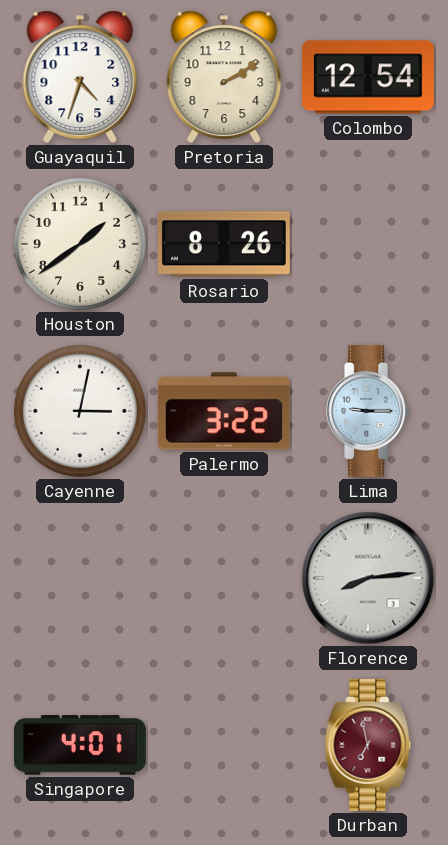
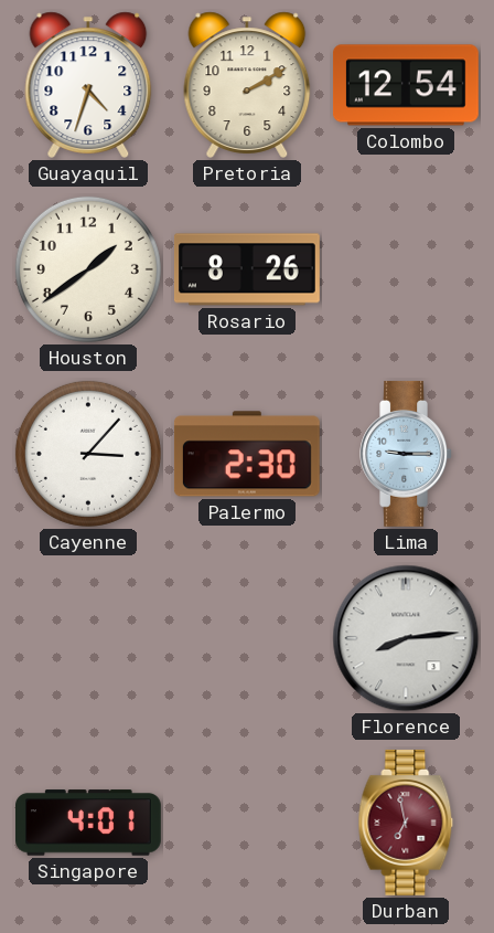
Cayenne: 3:02 -> 3:07 (88, 454)
Palermo: 3:22 -> 2:30 (247, 454)
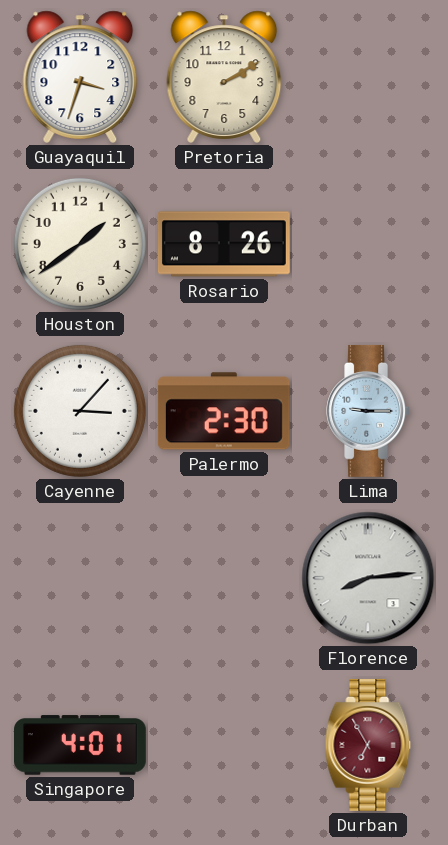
Guayaquil: 4:33 -> 3:33 (80, 77)
Colombo: 12:54 -> none (406, 85)
Durban: 6:58 -> 6:55 (368, 745)
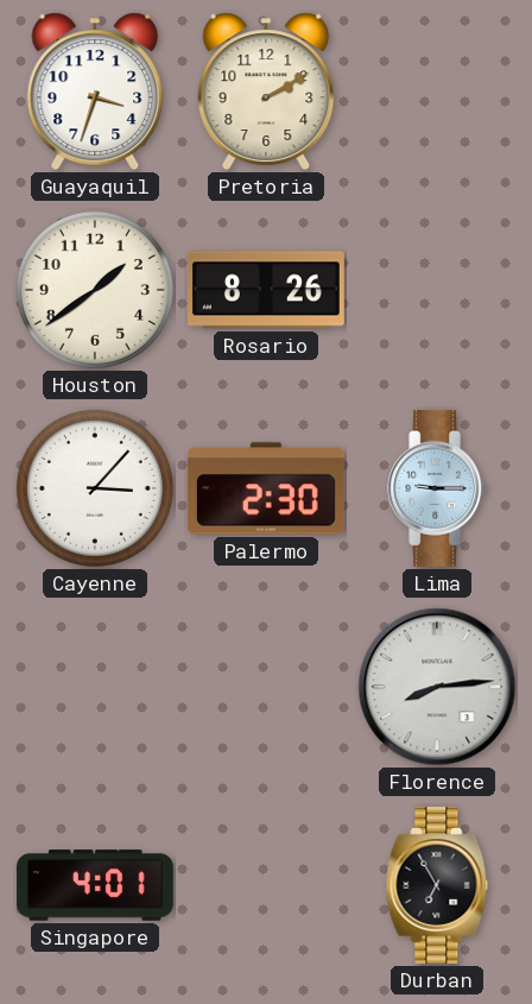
Durban dial: burgundy -> black (437, 885)
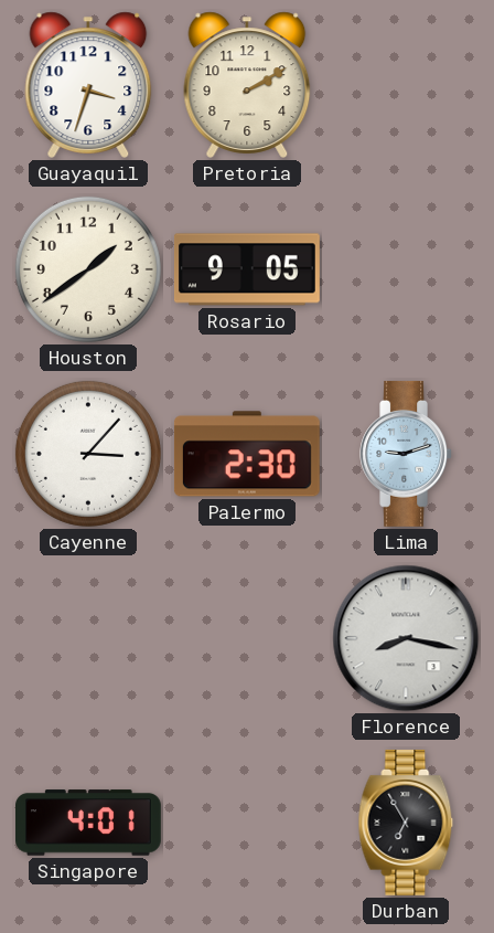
Rosario: 8:26 -> 9:05 (247, 269)
Lima: 9:15 -> 9:12 (406, 454)
Florence: 8:14 -> 8:17 (406, 638)
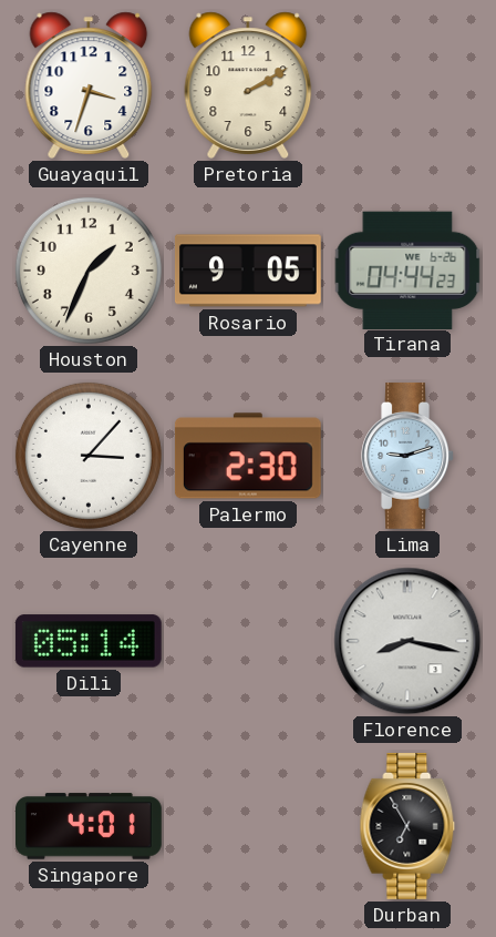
Houston: 1:39 -> 1:34 (89, 271)
Tirana: none -> 04:44 (407, 269)
Dili: none -> 05:14 (89, 641)
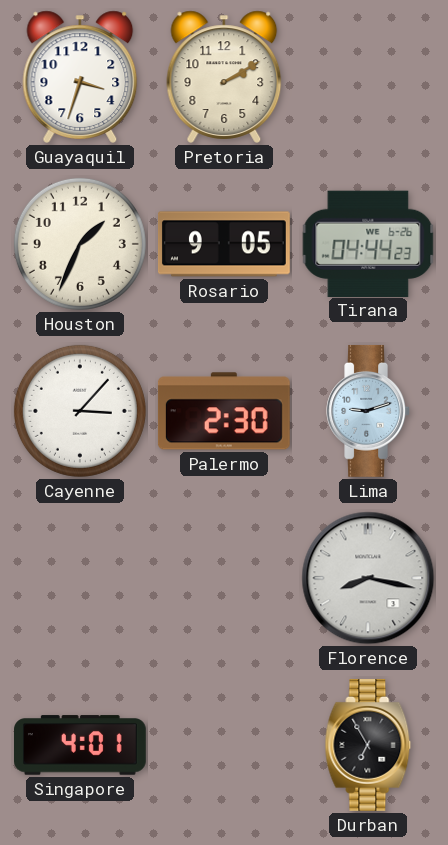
Dili: 05:14 -> none (89, 641)
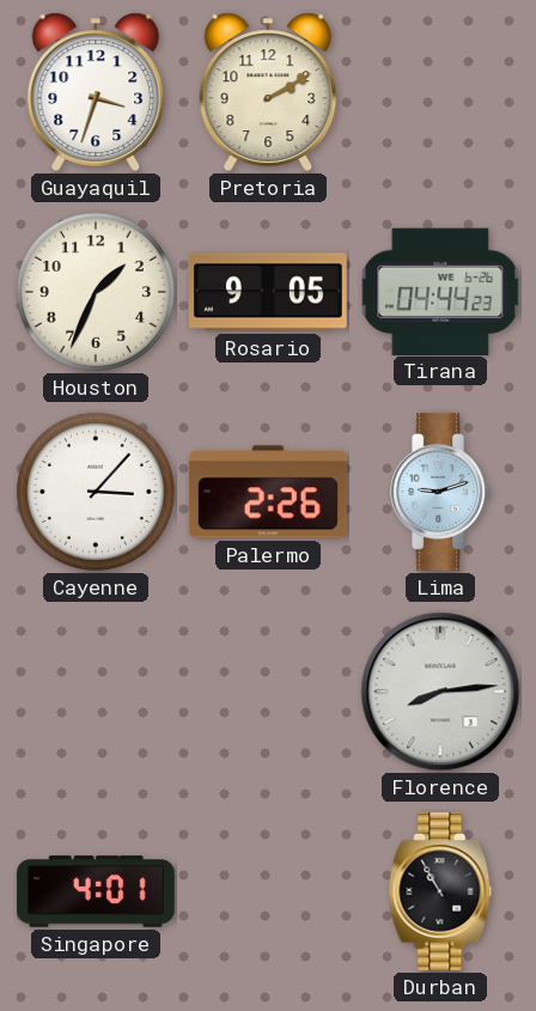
Palermo: 2:30 -> 2:26 (268, 492)
Florence: 8:17 -> 8:14 (440, 692)
Durban: 6:55 -> 10:55 (440, 891)
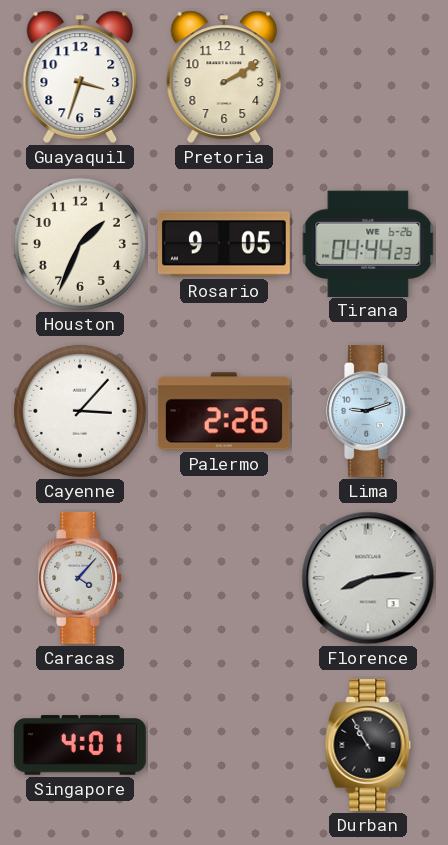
Caracas: none -> 4:07 (80, 578)
